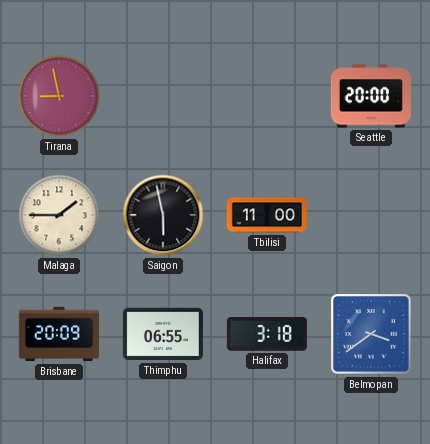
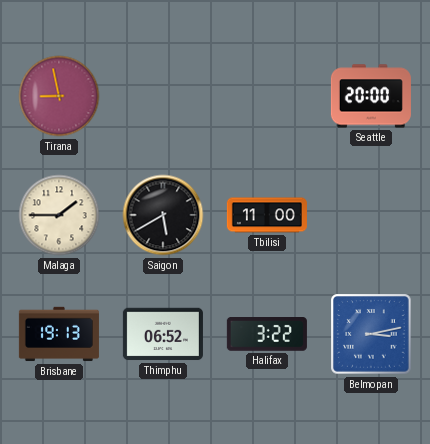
Saigon: 5:58 -> 5:40 (163, 215)
Brisbane: 20:09 -> 19:13 (59, 334)
Thimphu: 06:55 -> 06:52 (163, 334)
Halifax: 3:18 -> 3:22 (267, 335)
Belmopan: 3:39 -> 3:13 (371, 334)
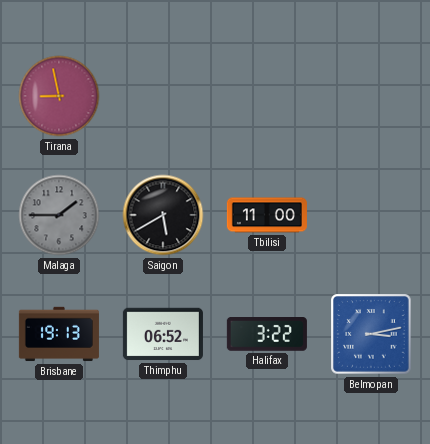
Seattle: 20:00 -> none (371, 96)
Malaga dial: cream -> grey (59, 215)
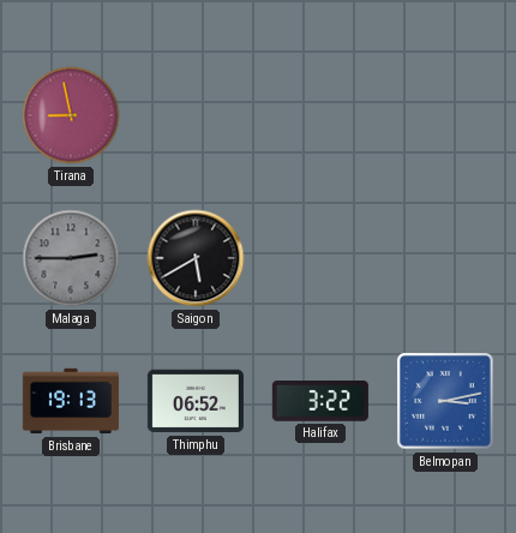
Malaga: 1:45 -> 2:45 (71, 258)
Tbilisi: 11:00 -> none (267, 215)
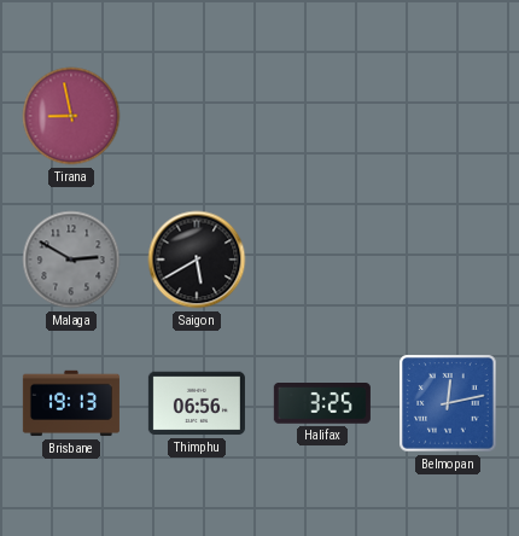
Malaga: 2:45 -> 2:50 (71, 260)
Thimphu: 06:52 -> 06:56 (197, 403)
Halifax: 3:22 -> 3:25 (322, 404)
Belmopan: 3:13 -> 12:13 (448, 403)
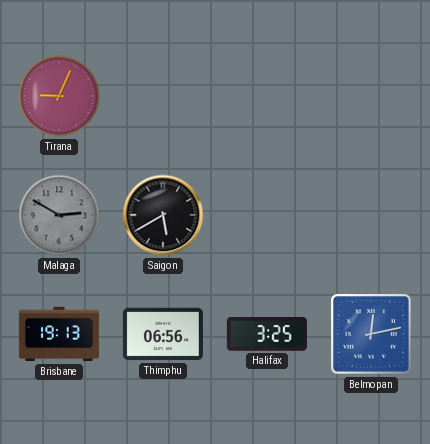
Tirana: 8:58 -> 9:04 (59, 96)
